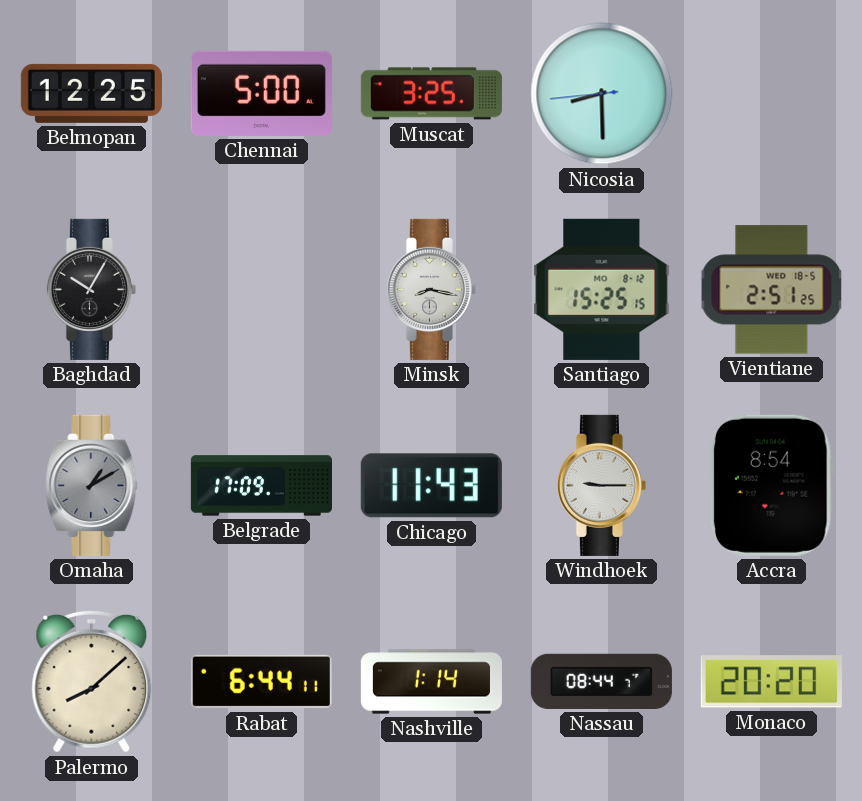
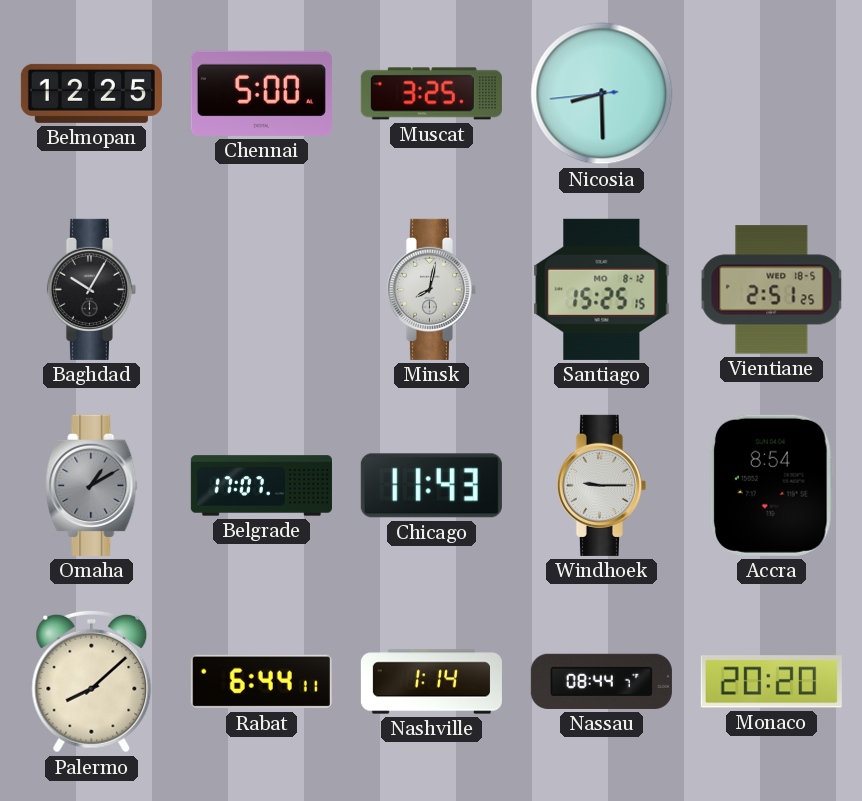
Minsk: 8:17 -> 8:02 (431, 289)
Belgrade: 17:09 -> 17:07 (261, 486)
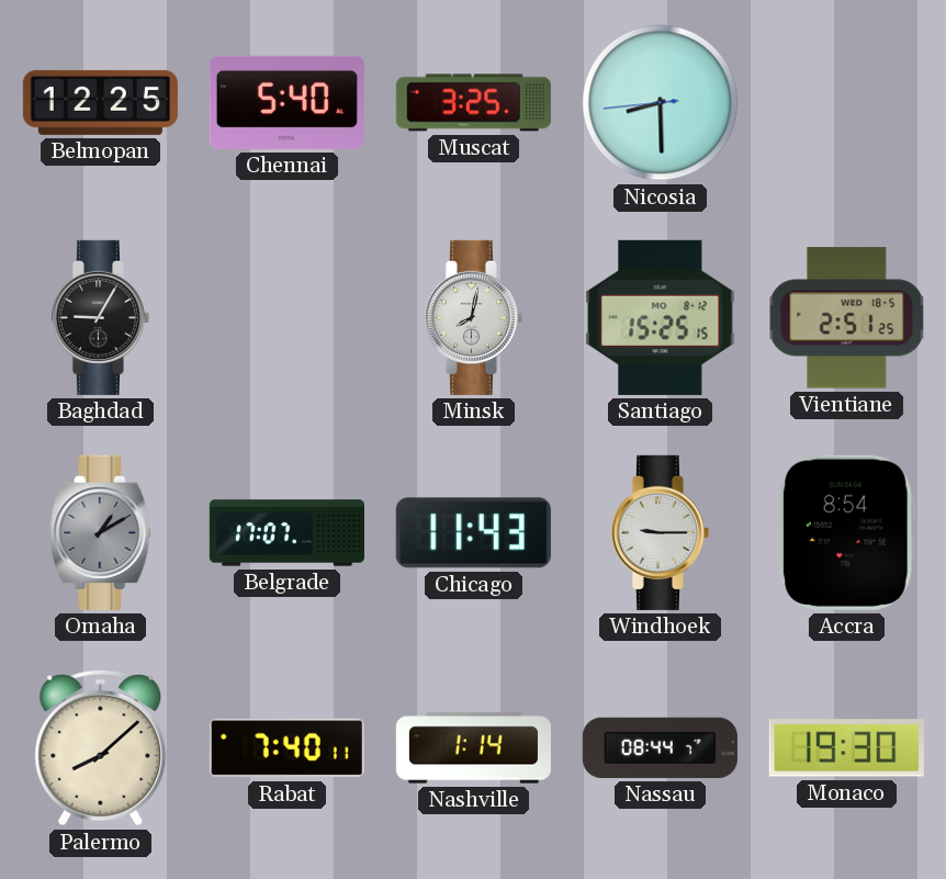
Chennai: 5:00 -> 5:40 (286, 102)
Baghdad: 10:05 -> 9:05 (100, 317)
Rabat: 6:44 -> 7:40 (286, 748)
Monaco: 20:20 -> 19:30 (846, 748)
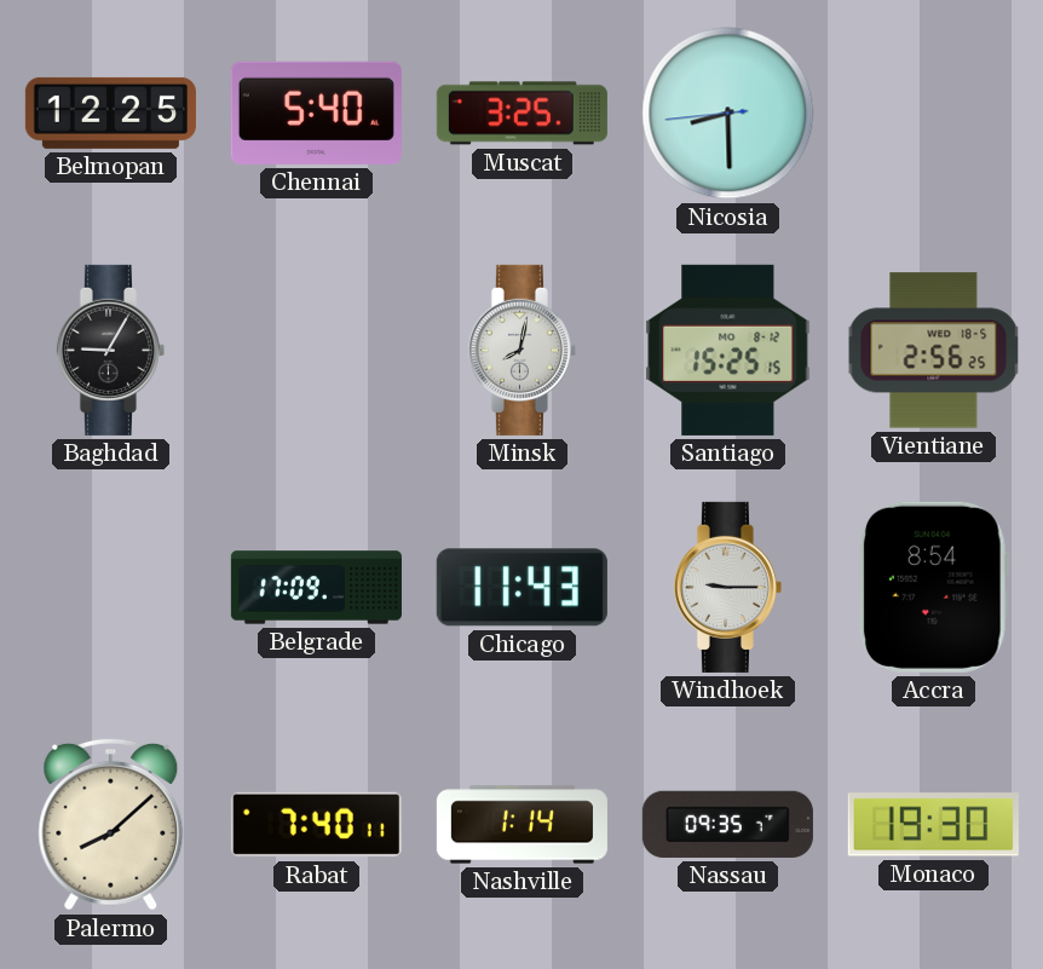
Vientiane: 2:51 -> 2:56 (934, 351)
Omaha: 1:10 -> none (101, 532)
Belgrade: 17:07 -> 17:09 (316, 588)
Nassau: 08:44 -> 09:35 (727, 824)
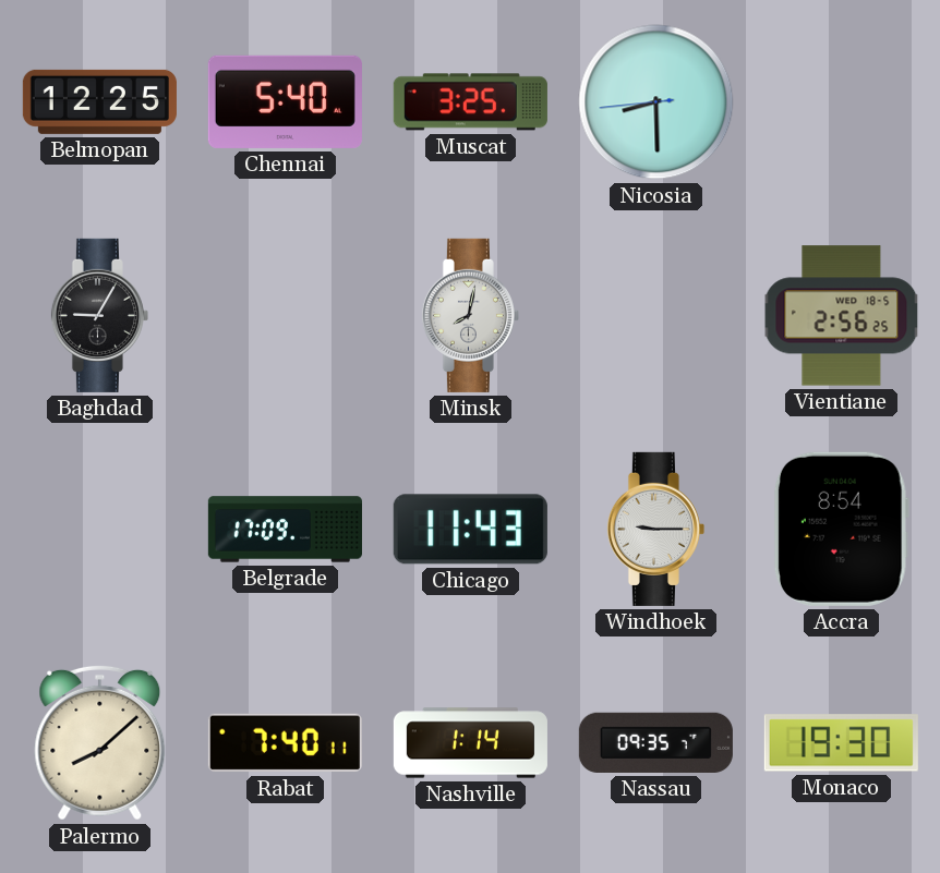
Santiago: 15:25 -> none (728, 350)
